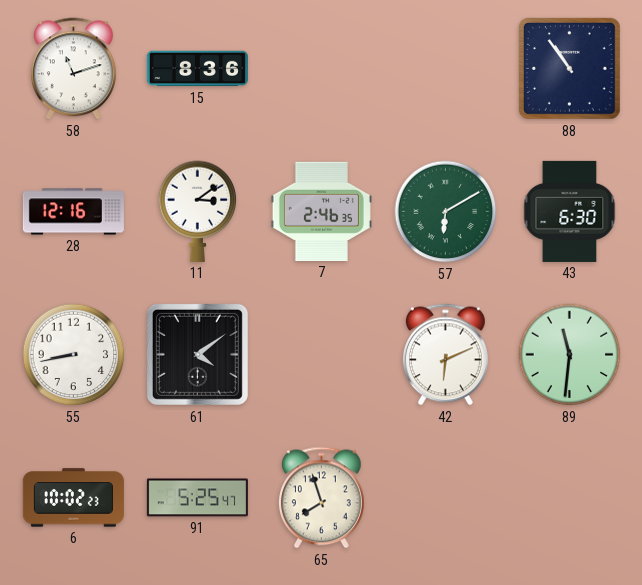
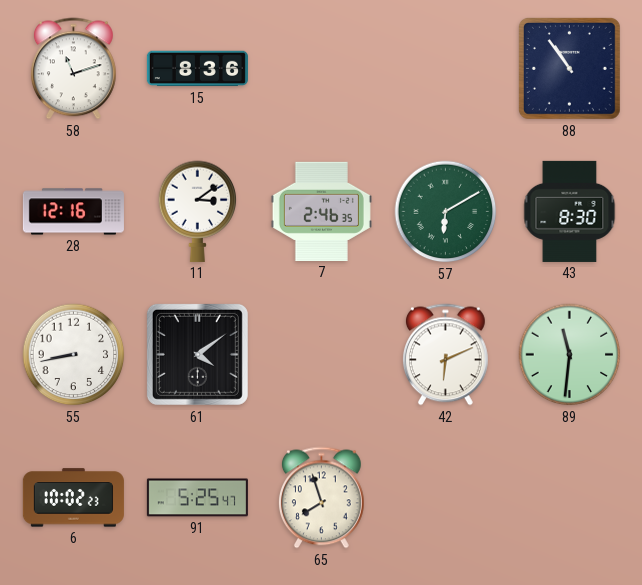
43: 6:30 -> 8:30 (570, 211)
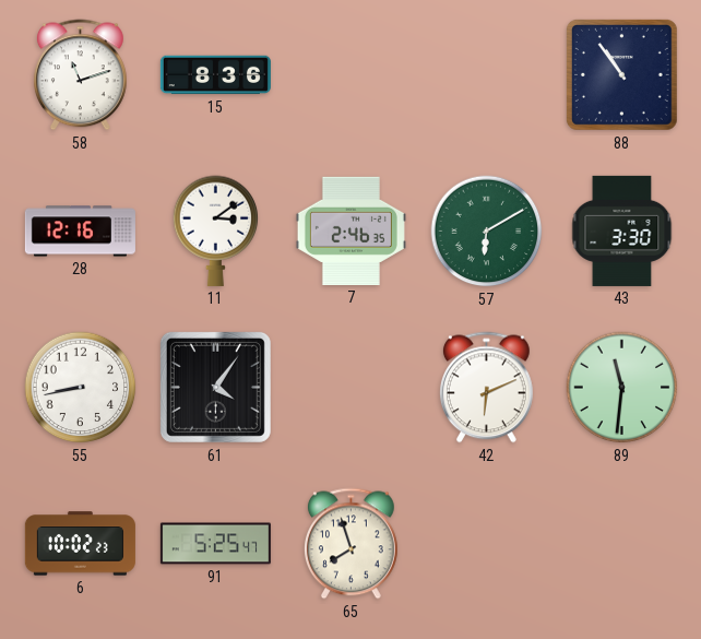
43: 8:30 -> 3:30 (622, 230)
61: 4:09 -> 4:06 (215, 387)
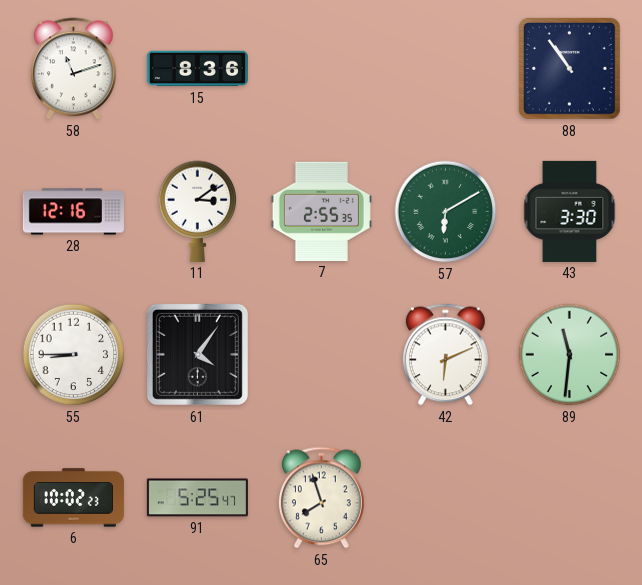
7: 2:46 -> 2:55 (321, 211)
55: 8:43 -> 8:45 (74, 355)
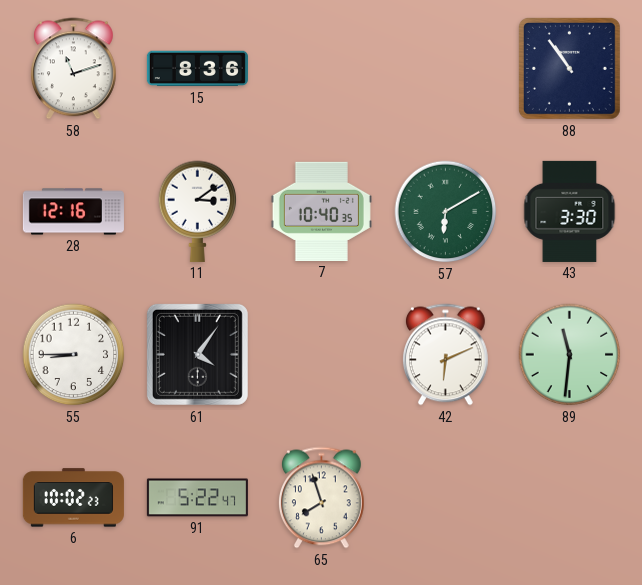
7: 2:55 -> 10:40 (321, 211)
91: 5:25 -> 5:22 (197, 498)
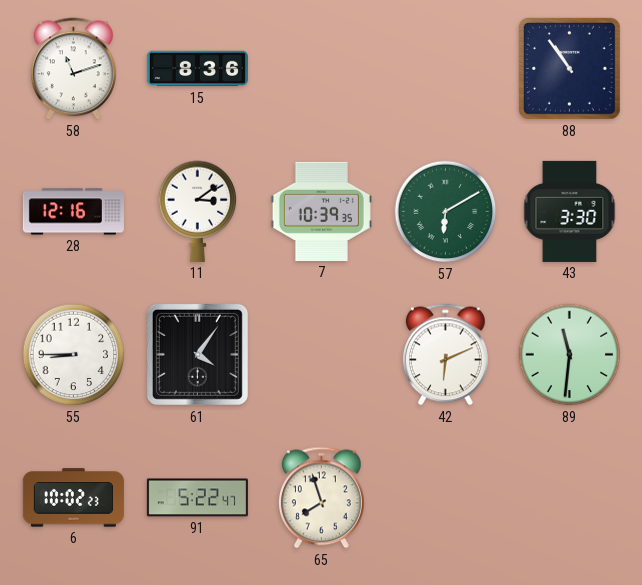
7: 10:40 -> 10:39 (321, 211)
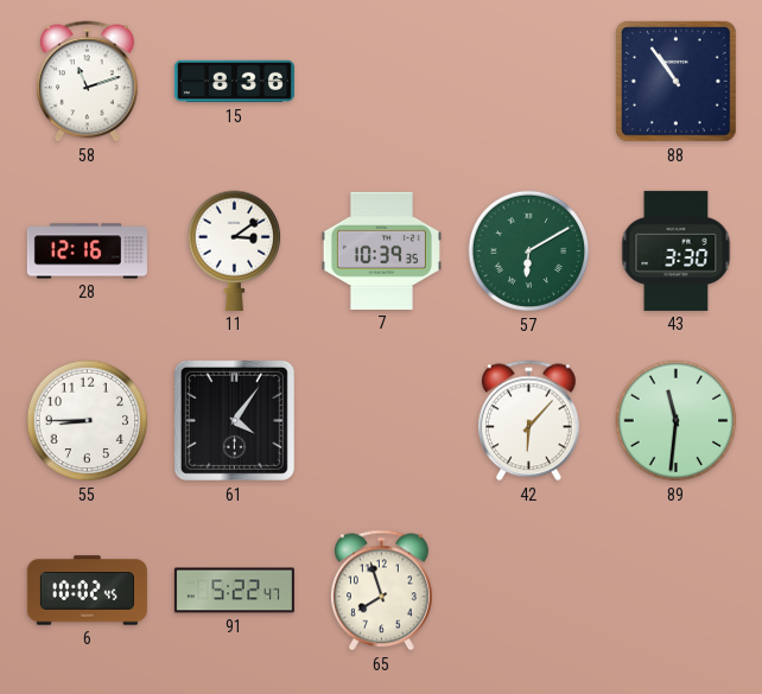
42: 6:11 -> 6:07 (528, 421)
6: 10:02:23 -> 10:02:45 (87, 591)
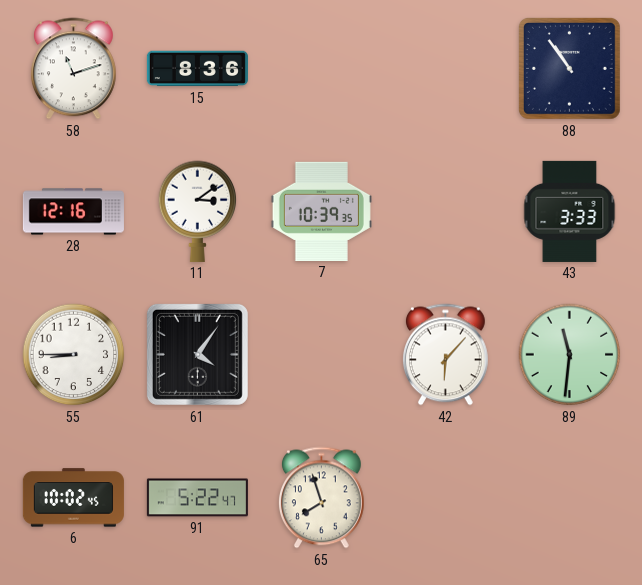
57: 6:10 -> none (529, 252)
43: 3:30 -> 3:33 (570, 211)
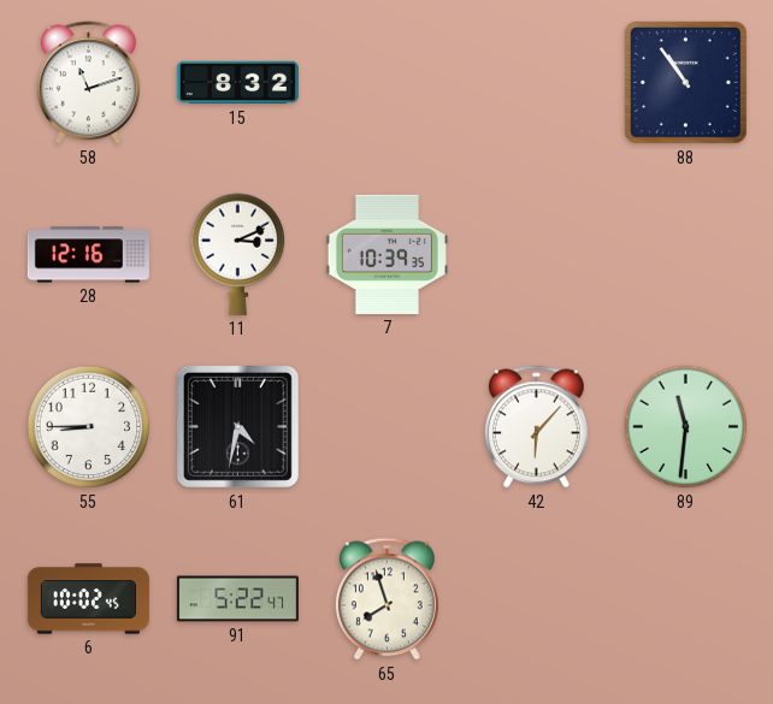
15: 8:36 -> 8:32 (237, 83)
11: 3:09 -> 3:11 (238, 254)
43: 3:33 -> none (570, 211)
61: 4:06 -> 4:32 (237, 426)
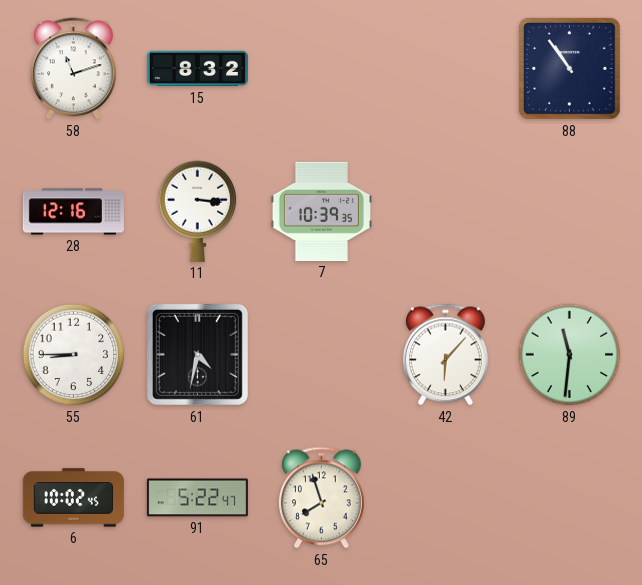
11: 3:11 -> 3:16 (198, 211)
